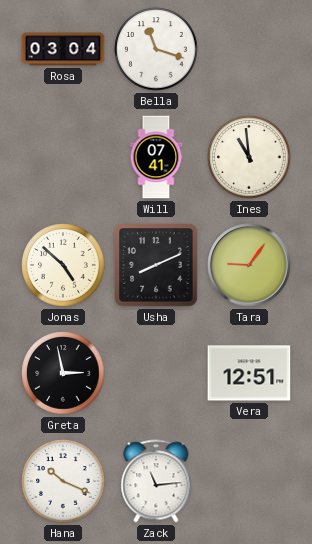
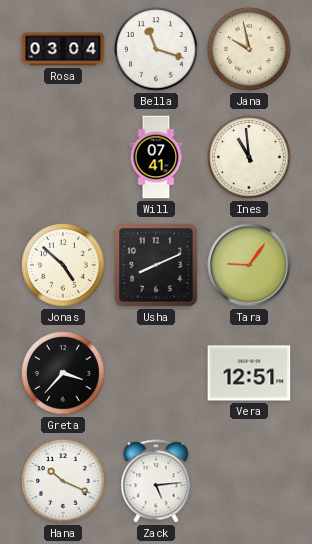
Jana: none -> 9:58 (249, 49)
Greta: 2:58 -> 3:37 (63, 373)
Zack: 11:14 -> 5:14 (156, 481)
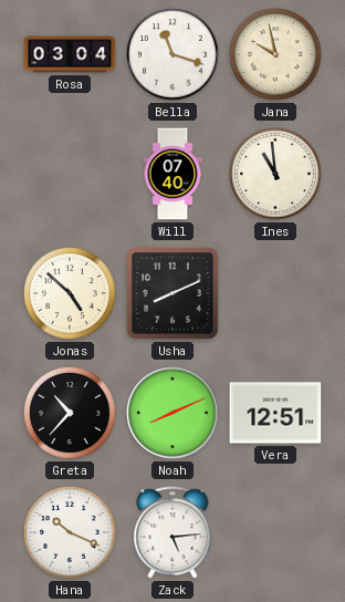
Will: 07:41 -> 07:40 (172, 174)
Tara: 9:06 -> none (249, 265)
Greta: 3:37 -> 10:37 (70, 413)
Noah: none -> 8:11 (172, 413)
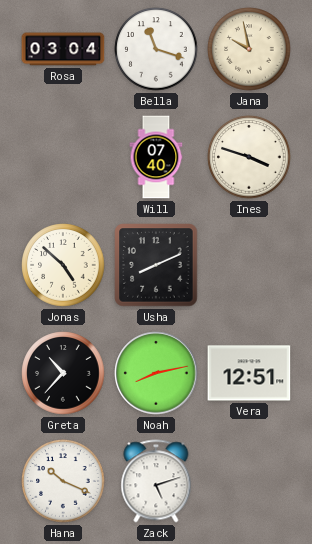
Ines: 10:59 -> 3:48 (249, 157)
Noah: 8:11 -> 8:13 (156, 373)
Zack: 5:14 -> 5:12 (156, 481)
